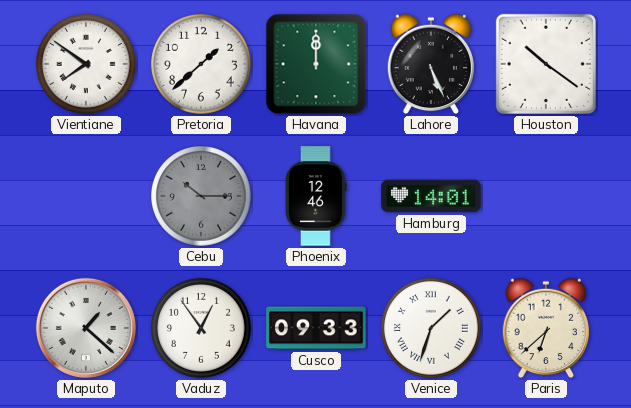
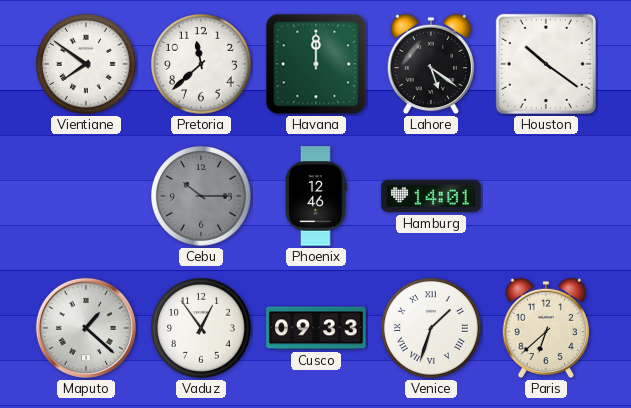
Pretoria: 1:38 -> 11:38 (202, 65)
Lahore: 5:26 -> 5:21 (430, 64)
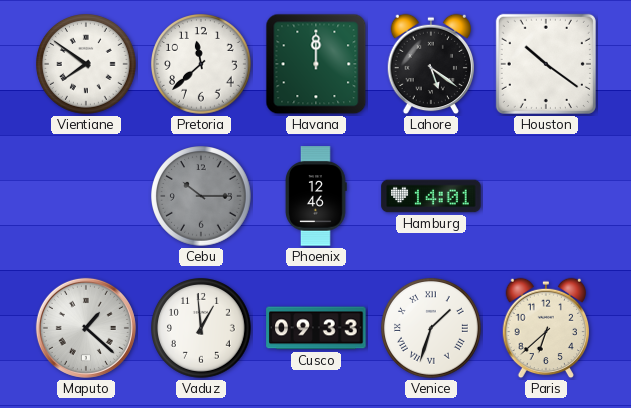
Vaduz: 12:54 -> 12:59 (202, 329)
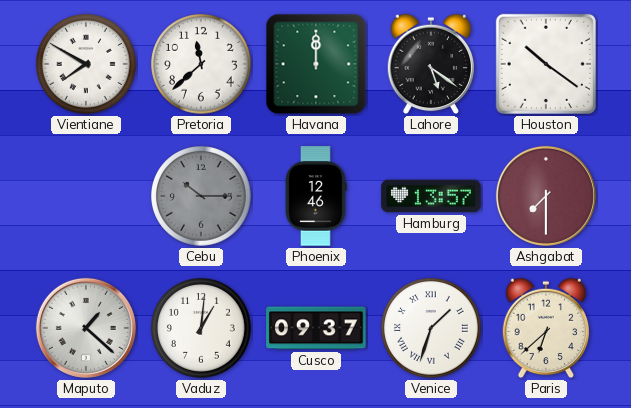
Vientiane: 7:51 -> 7:50 (87, 65)
Hamburg: 14:01 -> 13:57 (431, 196)
Ashgabat: none -> 7:30 (546, 196)
Vaduz: 12:59 -> 1:01 (202, 329)
Cusco: 09:33 -> 09:37 (316, 328)
